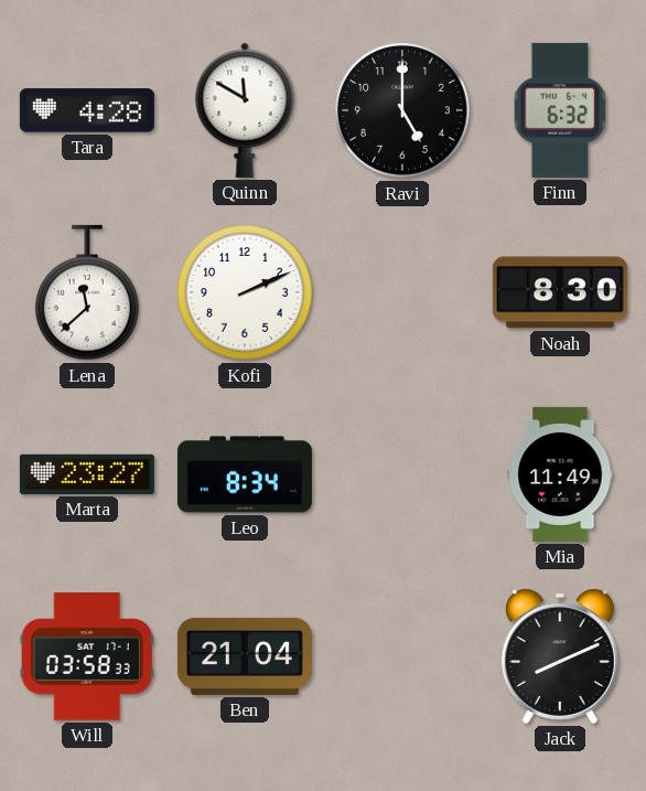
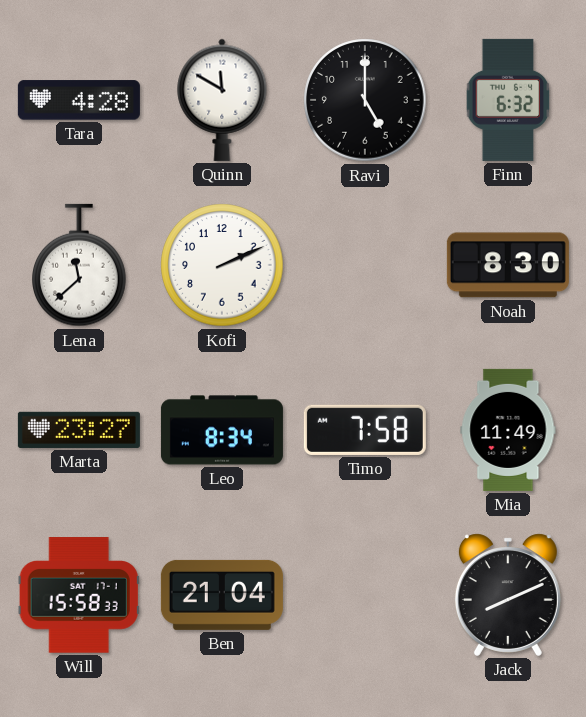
Timo: none -> 7:58 (365, 430)
Will: 03:58 -> 15:58 (79, 595)
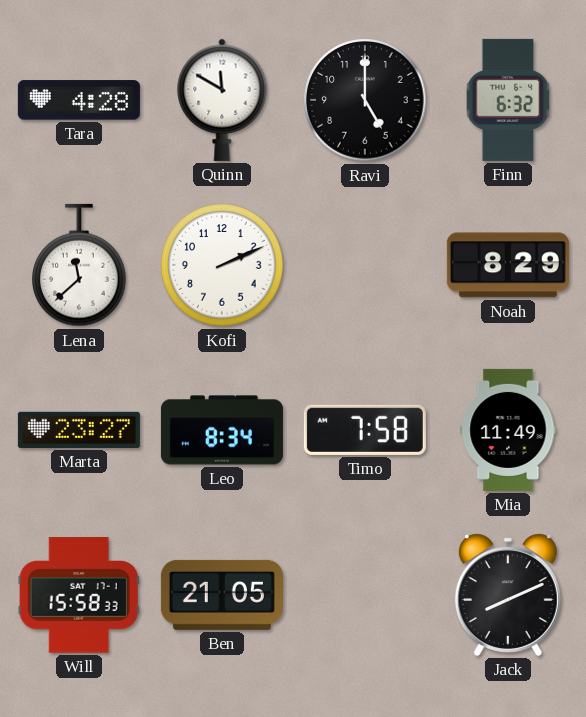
Noah: 8:30 -> 8:29 (508, 265)
Ben: 21:04 -> 21:05 (222, 595)
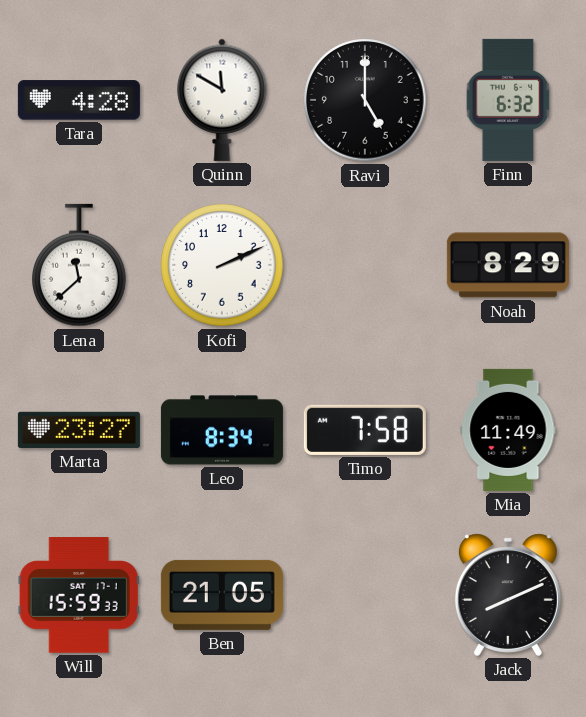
Will: 15:58 -> 15:59 (79, 595)
